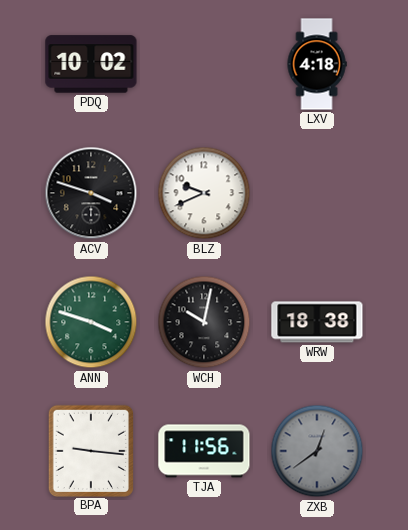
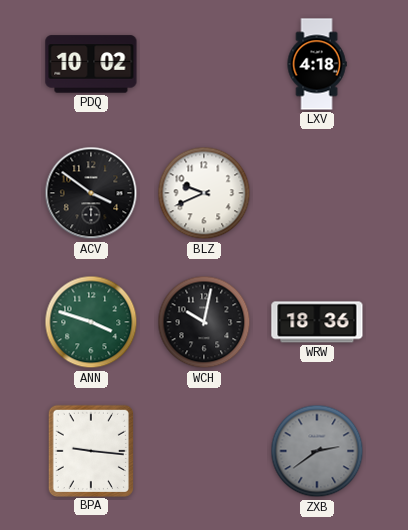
ACV: 3:48 -> 3:51 (91, 193)
WRW: 18:38 -> 18:36 (317, 322)
TJA: 11:56 -> none (204, 451)
ZXB: 12:39 -> 2:39 (317, 451)
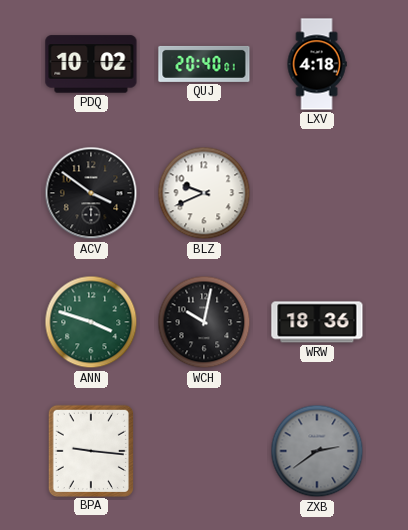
QUJ: none -> 20:40 (204, 64)
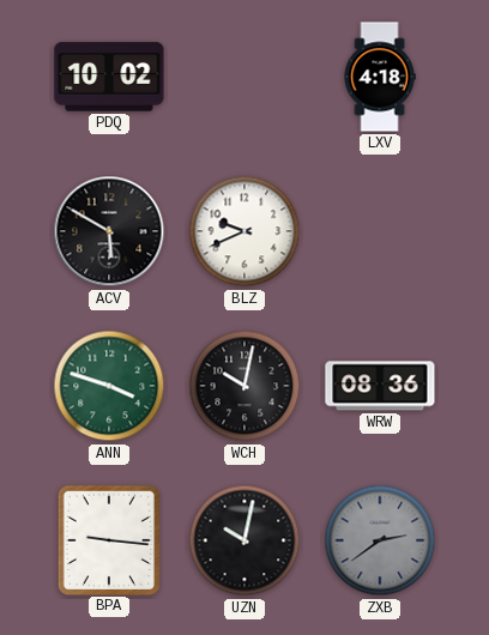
QUJ: 20:40 -> none (204, 64)
ACV: 3:51 -> 5:50 (109, 231)
WRW: 18:36 -> 08:36 (380, 386)
UZN: none -> 10:02 (244, 540)
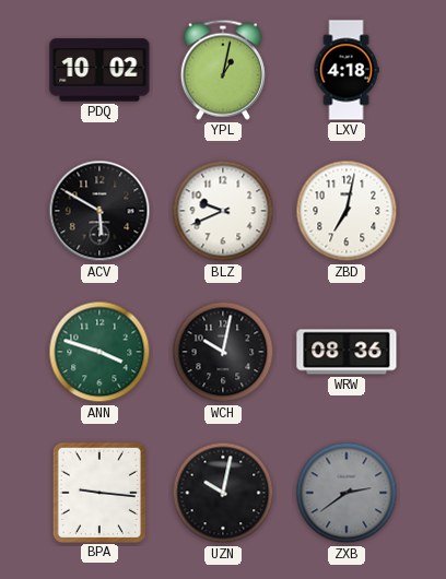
YPL: none -> 1:02 (223, 70)
ZBD: none -> 7:02 (347, 211)
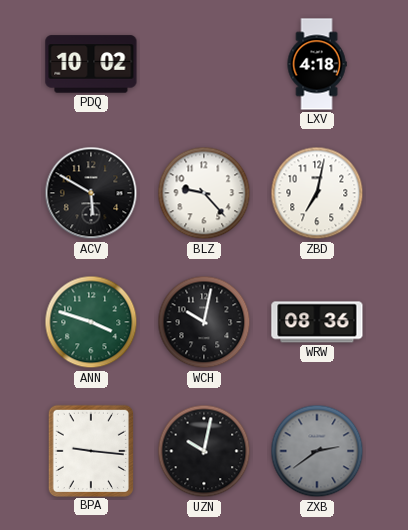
YPL: 1:02 -> none (223, 70)
BLZ: 9:41 -> 9:23 (204, 193)
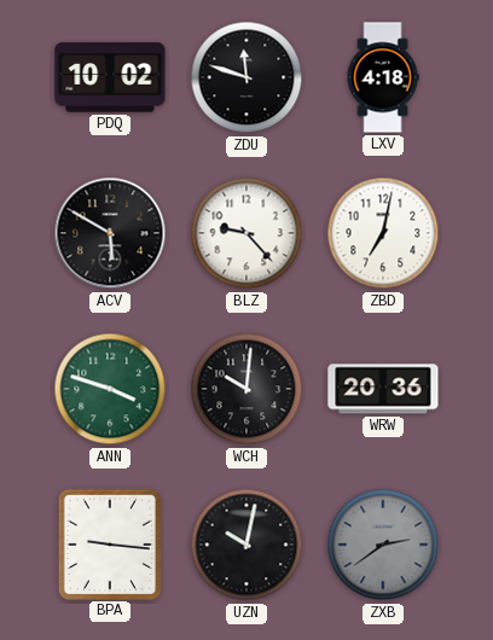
ZDU: none -> 11:48 (246, 77)
WCH: 10:02 -> 10:01 (246, 389)
WRW: 08:36 -> 20:36 (383, 389)
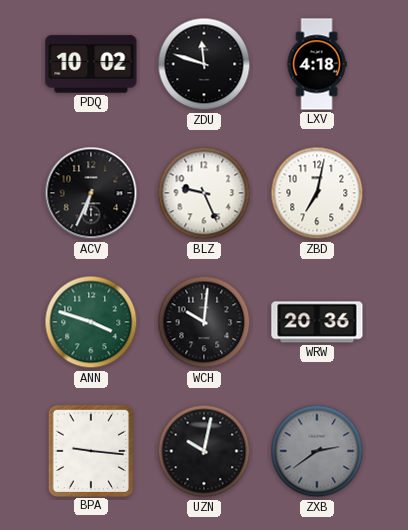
ACV: 5:50 -> 6:34 (91, 193)
BLZ: 9:23 -> 9:26 (204, 193)
